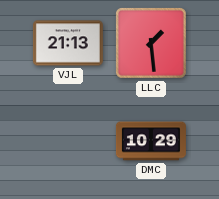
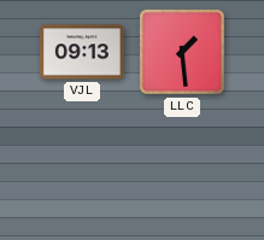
VJL: 21:13 -> 09:13 (82, 52)
DMC: 10:29 -> none (151, 141)
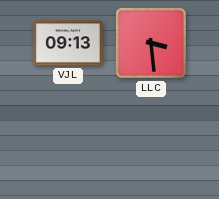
LLC: 1:29 -> 3:29 (152, 44)
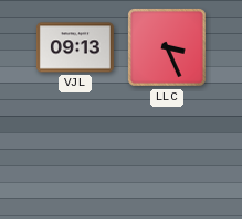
LLC: 3:29 -> 3:26 (168, 48)
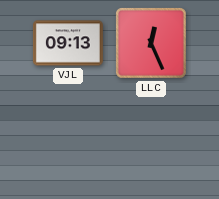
LLC: 3:26 -> 12:26 (152, 44)
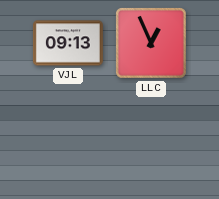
LLC: 12:26 -> 12:56 (152, 44)
